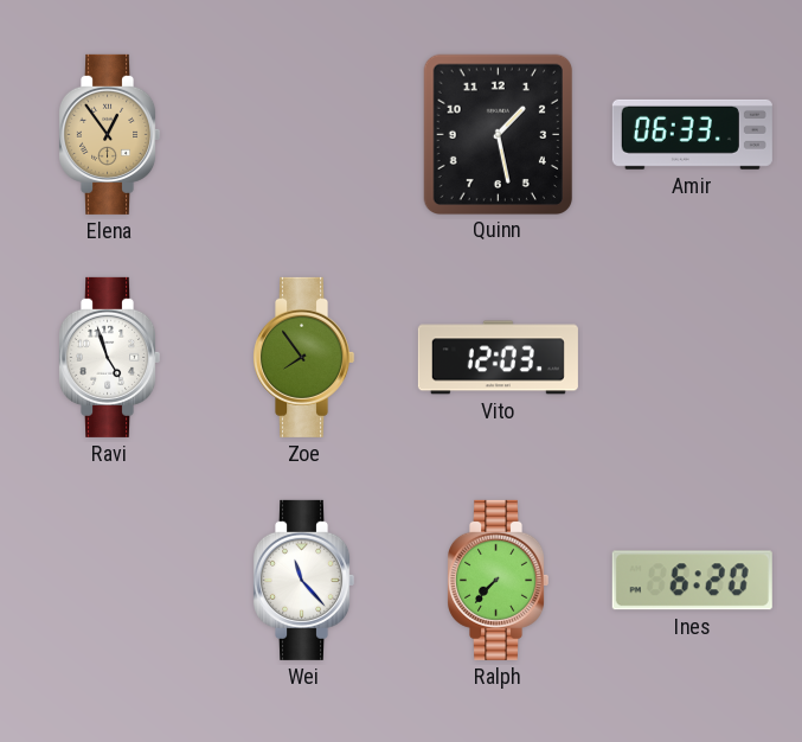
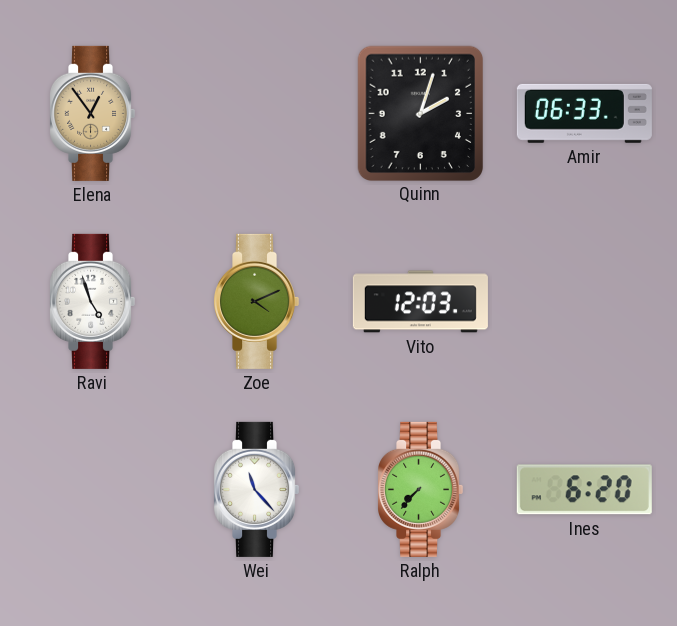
Quinn: 1:28 -> 2:03 (420, 113)
Zoe: 7:54 -> 4:11 (257, 301)
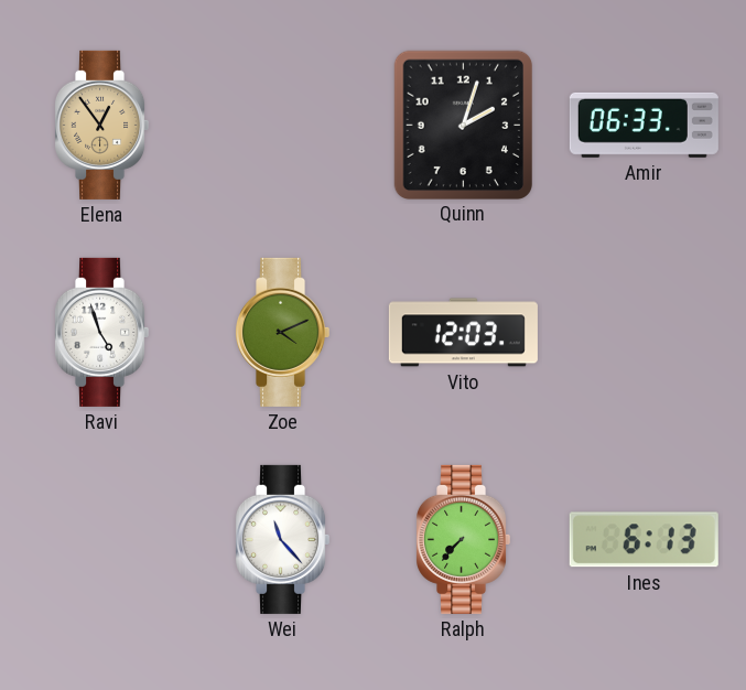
Ines: 6:20 -> 6:13 (644, 540)
